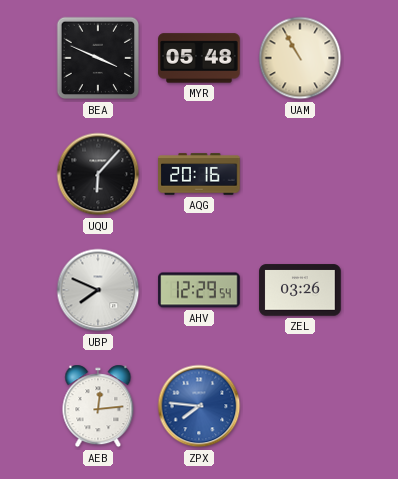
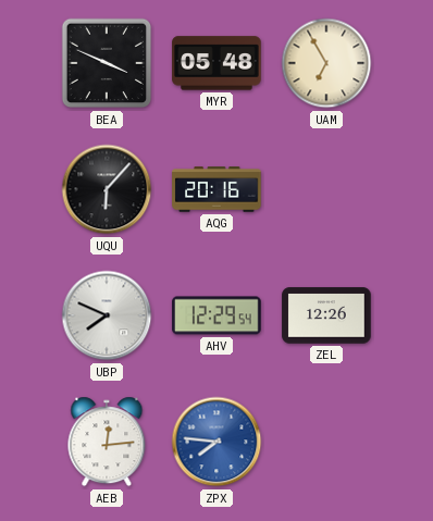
UAM: 10:55 -> 6:55 (326, 63)
ZEL: 03:26 -> 12:26 (326, 315)
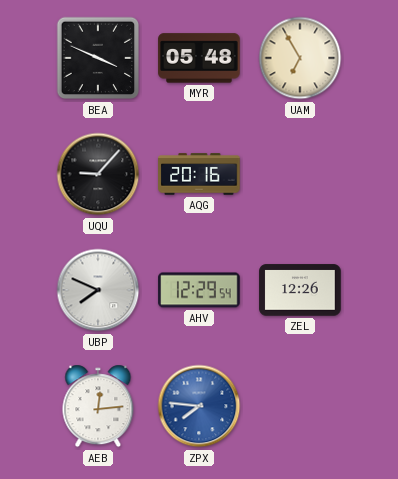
UQU: 6:07 -> 9:07 (98, 174)
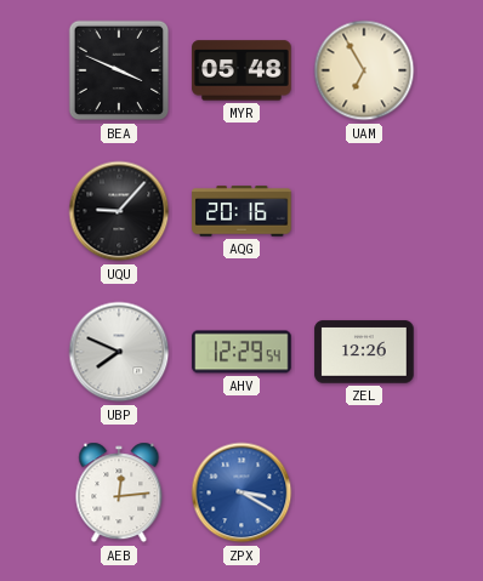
ZPX: 7:46 -> 3:20 (241, 492)
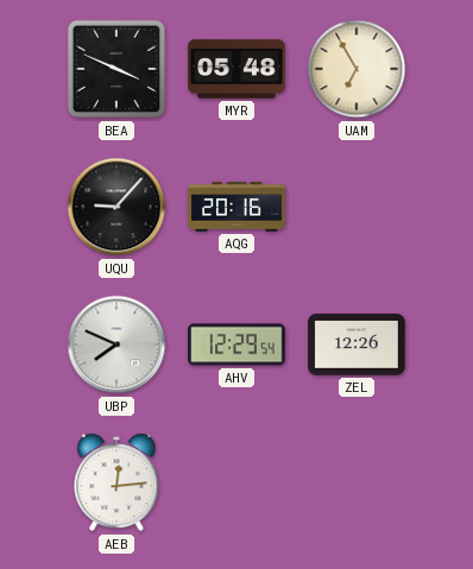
ZPX: 3:20 -> none (241, 492)
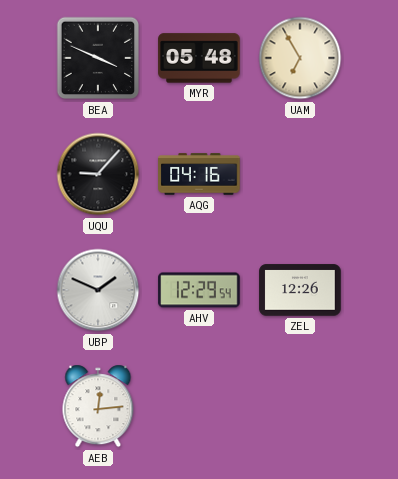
AQG: 20:16 -> 04:16 (199, 174)
UBP: 7:49 -> 1:49 (98, 290)
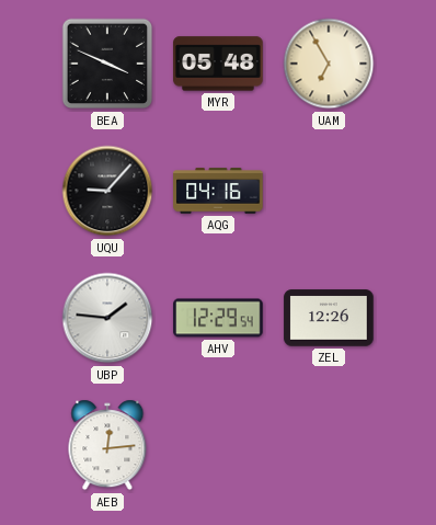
UBP: 1:49 -> 1:46 (107, 318)
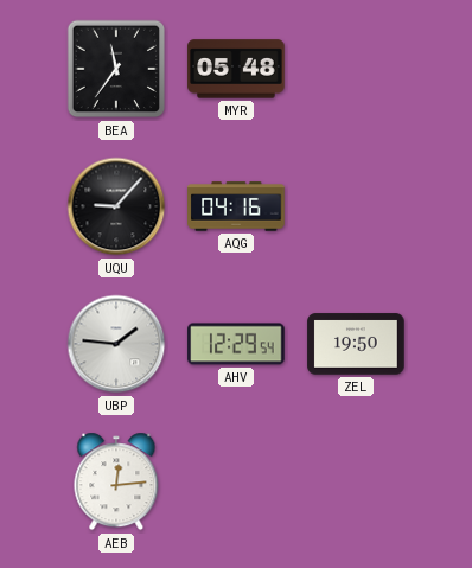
BEA: 3:49 -> 11:36 (116, 69)
UAM: 6:55 -> none (329, 64)
ZEL: 12:26 -> 19:50 (356, 344)
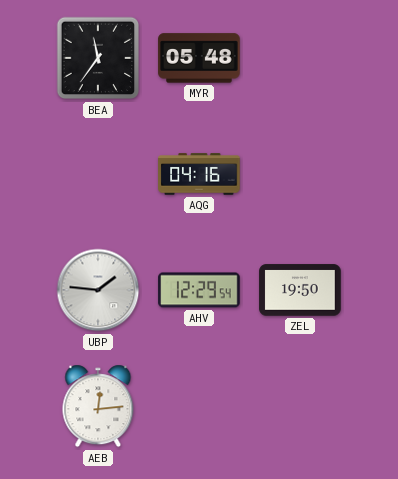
UQU: 9:07 -> none (116, 206)
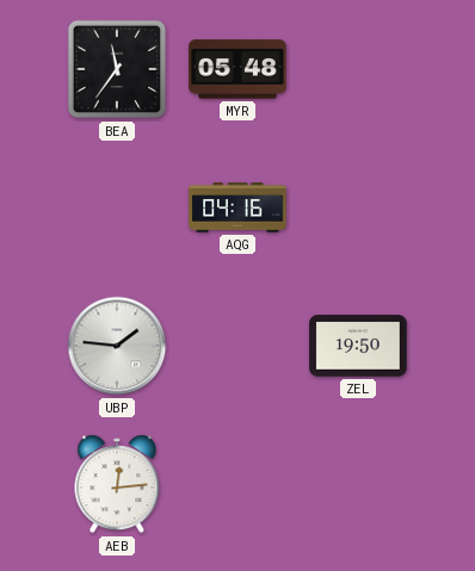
AHV: 12:29 -> none (199, 290)
